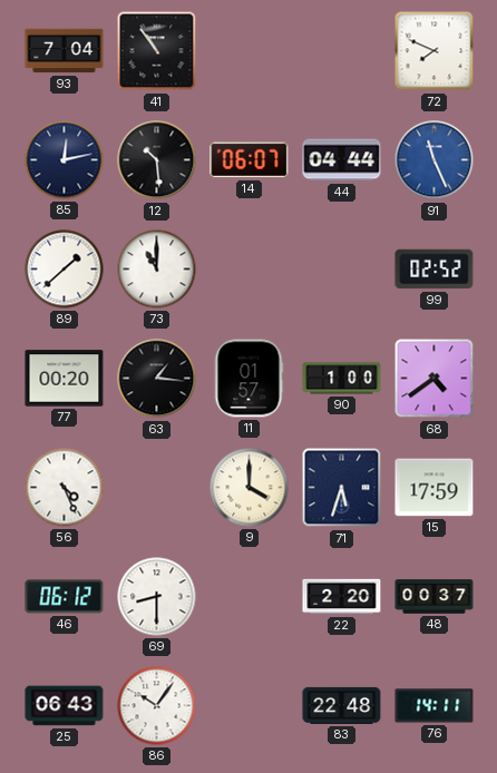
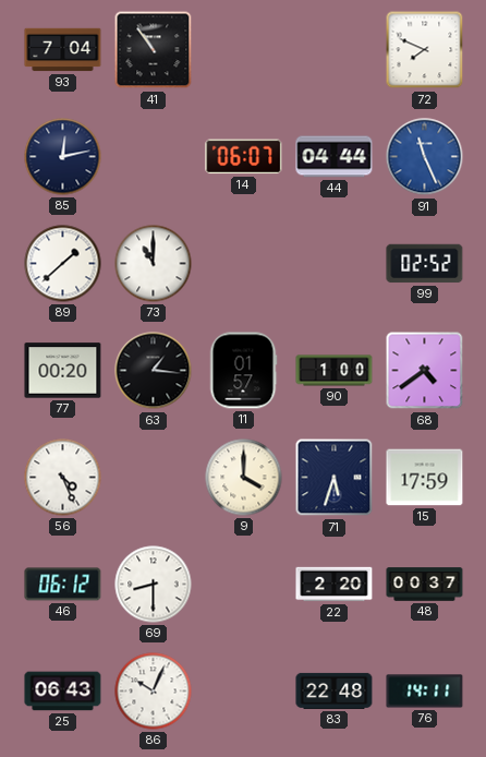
12: 10:29 -> none (157, 160)
86: 10:06 -> 10:04 (154, 692)
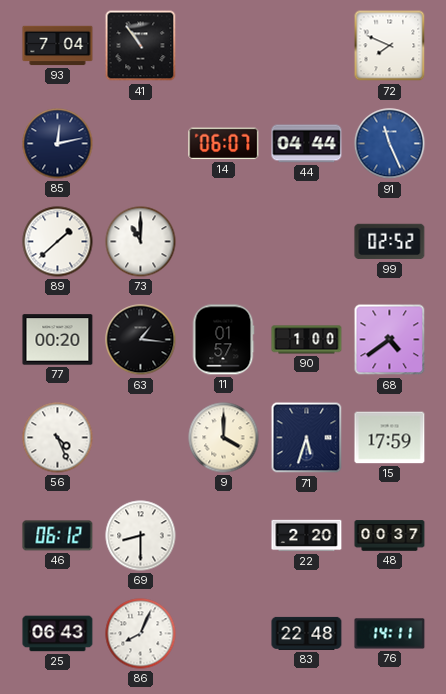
86: 10:04 -> 8:04 (141, 634)
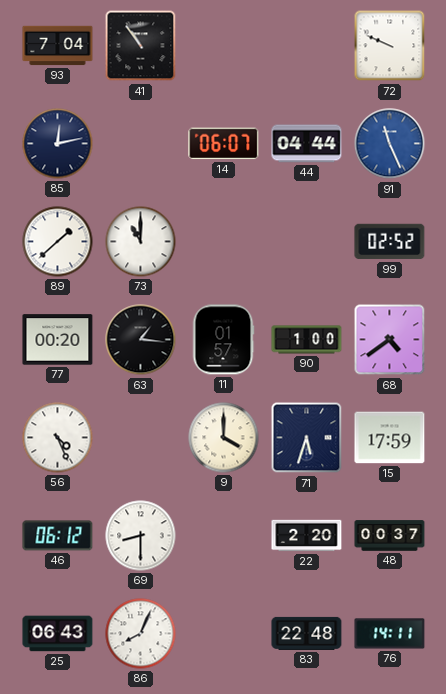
72: 7:49 -> 9:49 (390, 46)
